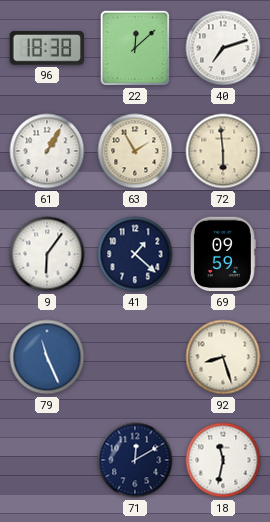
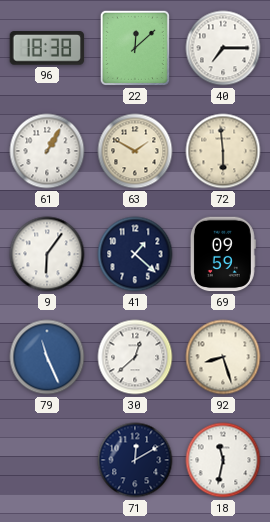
40: 7:12 -> 7:15 (223, 48)
63: 1:55 -> 1:50 (135, 151)
30: none -> 12:38 (135, 357)
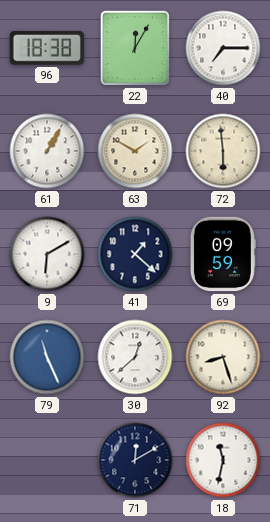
22: 12:08 -> 12:05 (135, 48)
9: 6:06 -> 6:10 (47, 254)
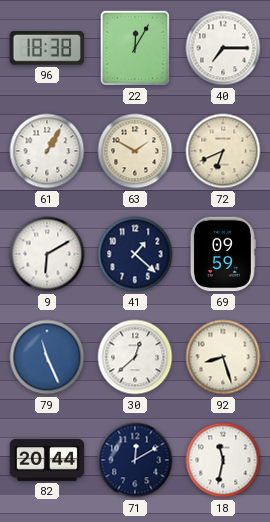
72: 5:59 -> 6:41 (223, 151)
82: none -> 20:44 (47, 460)
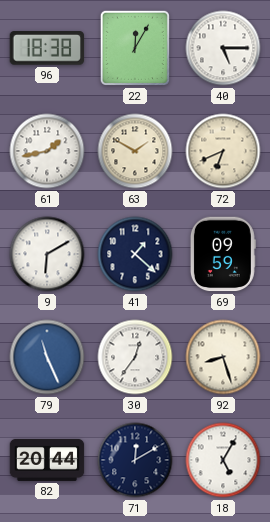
40: 7:15 -> 5:15 (223, 48)
61: 1:05 -> 1:43 (47, 151)
30: 12:38 -> 12:36 (135, 357)
18: 11:32 -> 5:05 (223, 460)
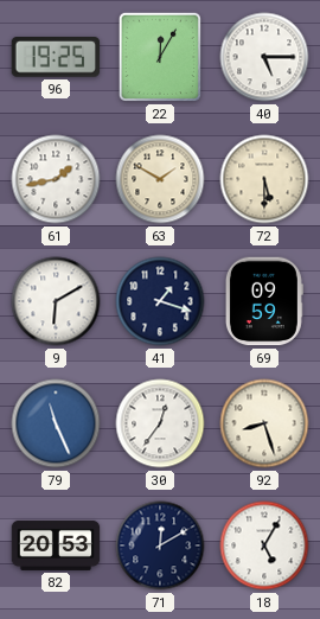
96: 18:38 -> 19:25 (56, 57)
72: 6:41 -> 5:30 (264, 179)
41: 1:22 -> 1:18 (160, 301)
82: 20:44 -> 20:53 (56, 545)
